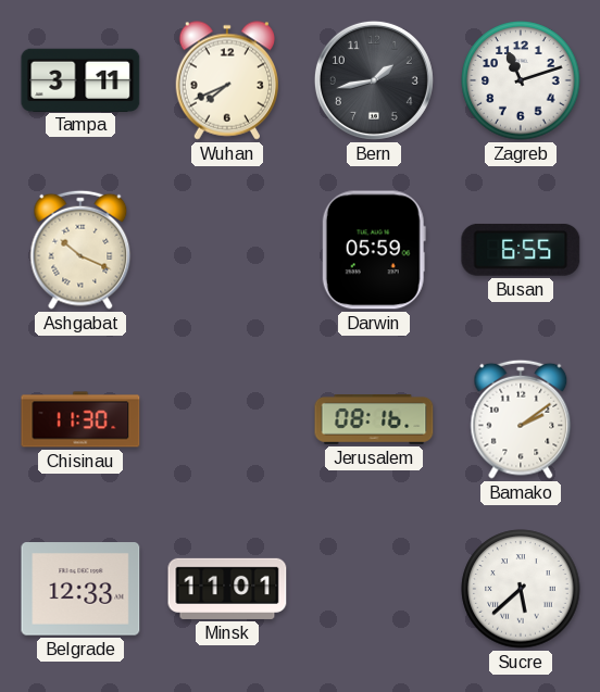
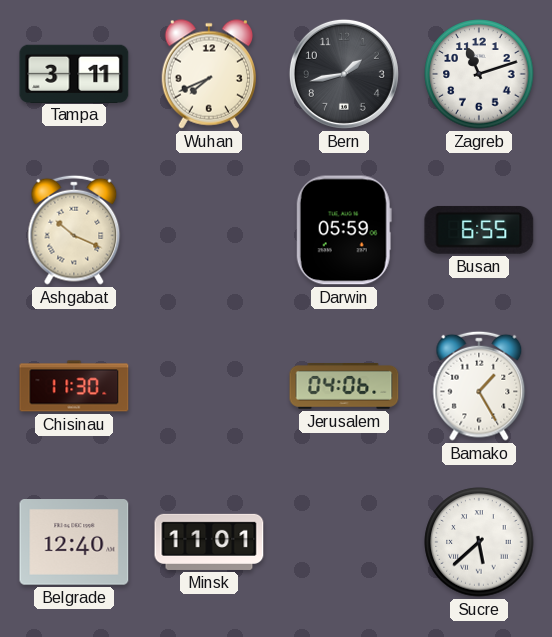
Jerusalem: 08:16 -> 04:06 (344, 387)
Bamako: 2:09 -> 1:25 (479, 386)
Belgrade: 12:33 -> 12:40 (74, 542)
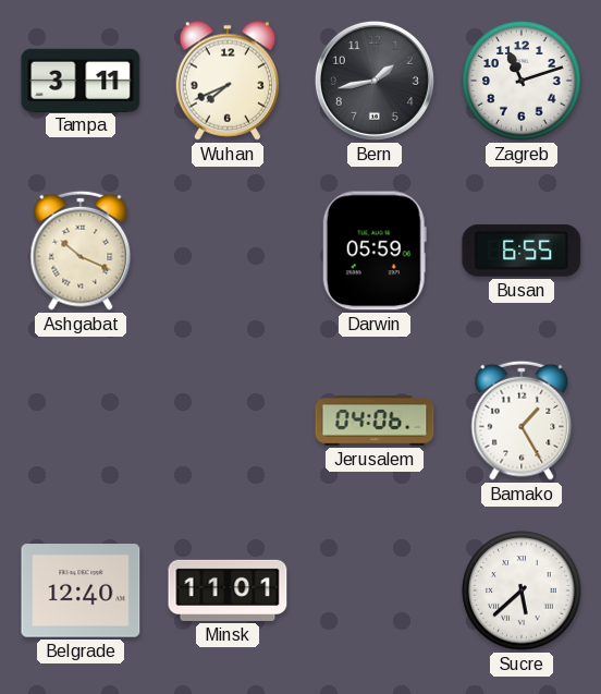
Chisinau: 11:30 -> none (74, 386)
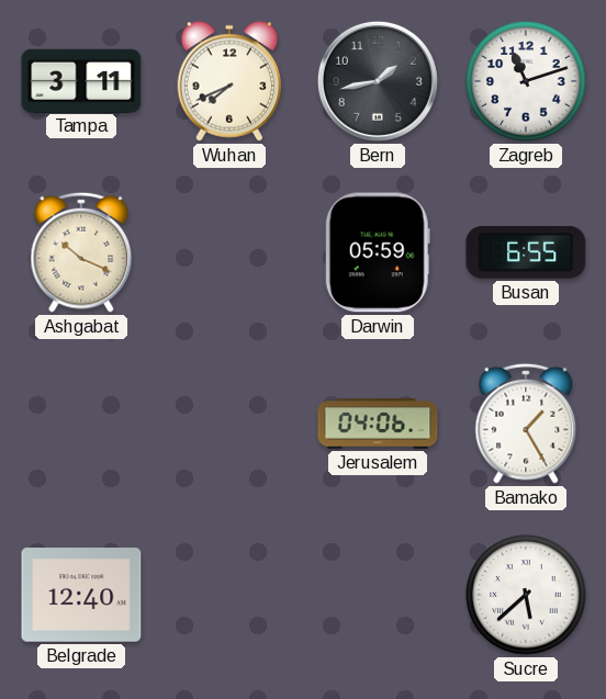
Minsk: 11:01 -> none (228, 590)
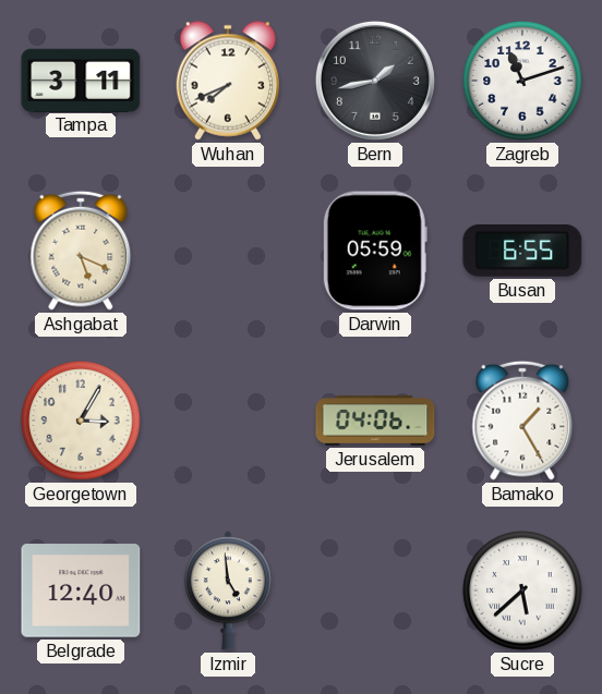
Ashgabat: 10:19 -> 5:19 (81, 251)
Georgetown: none -> 3:05 (81, 421)
Izmir: none -> 4:59 (228, 590)
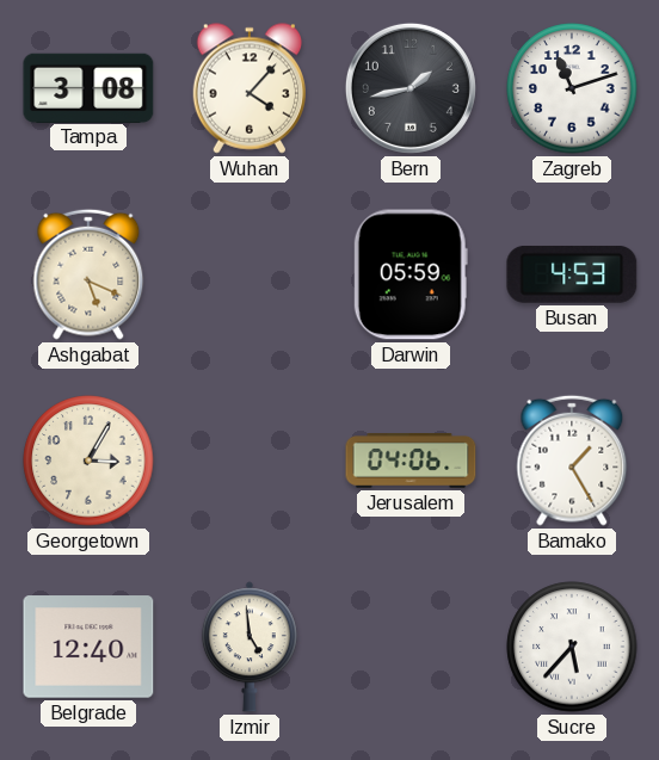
Tampa: 3:11 -> 3:08 (88, 87)
Wuhan: 7:41 -> 4:07 (248, 88)
Busan: 6:55 -> 4:53 (572, 274)
Sucre: 5:38 -> 5:37 (572, 647)
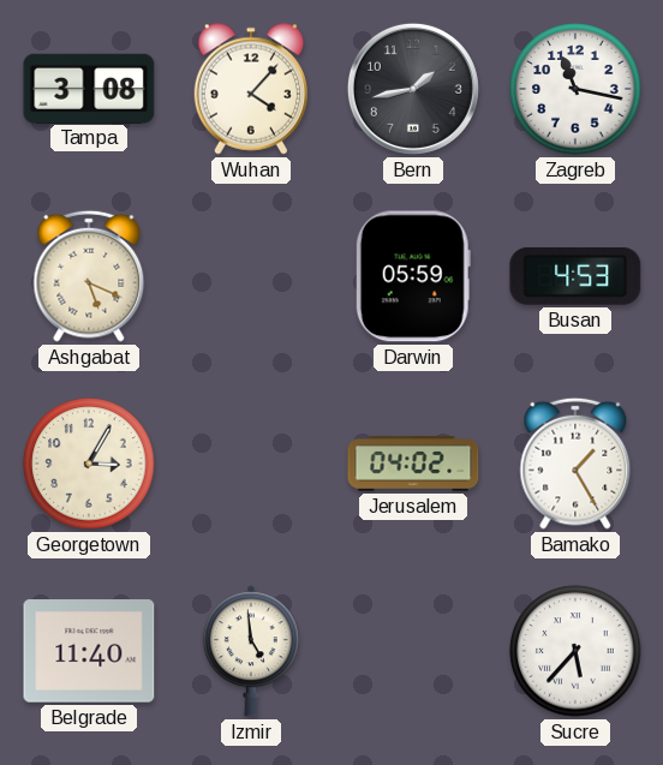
Zagreb: 11:12 -> 11:17 (575, 89)
Jerusalem: 04:06 -> 04:02 (413, 465)
Belgrade: 12:40 -> 11:40 (89, 651)
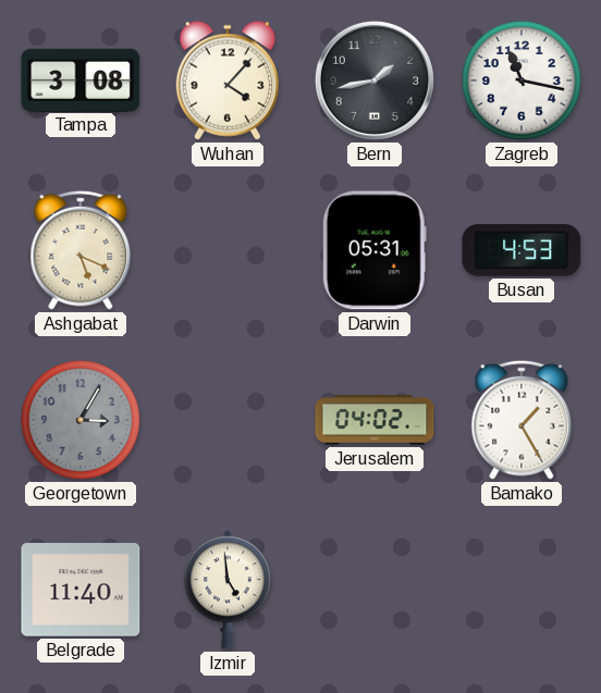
Darwin: 05:59 -> 05:31 (375, 250)
Georgetown dial: cream -> grey (81, 420)
Sucre: 5:37 -> none (575, 651)
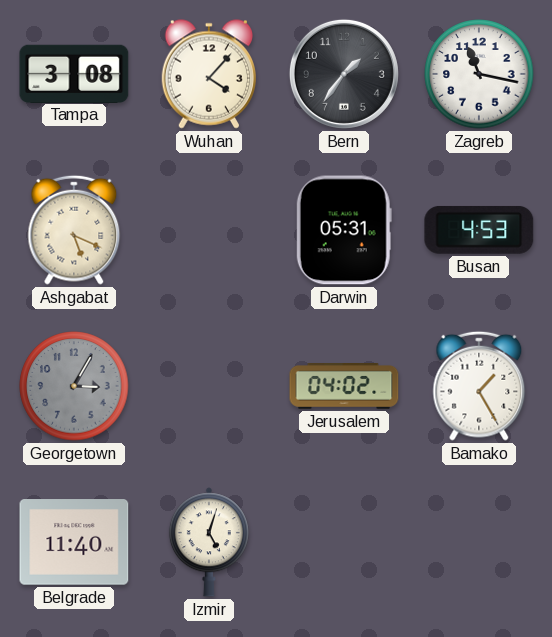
Bern: 1:43 -> 1:36 (344, 74)
Izmir: 4:59 -> 5:03 (209, 542)
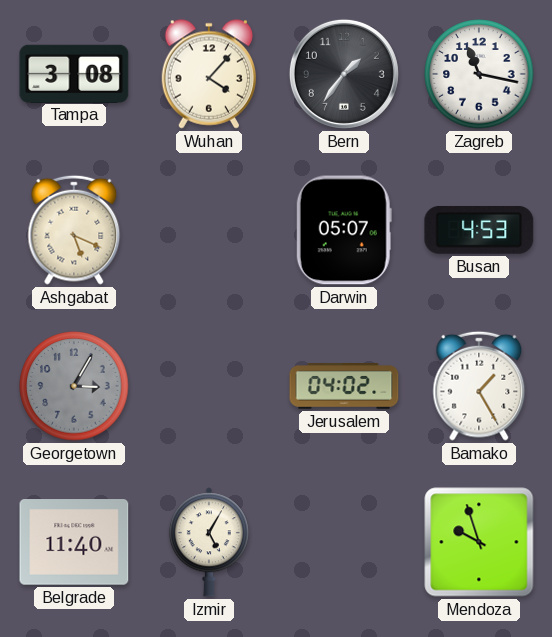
Darwin: 05:31 -> 05:07 (344, 230)
Izmir: 5:03 -> 5:05 (209, 542)
Mendoza: none -> 9:57 (479, 542)
